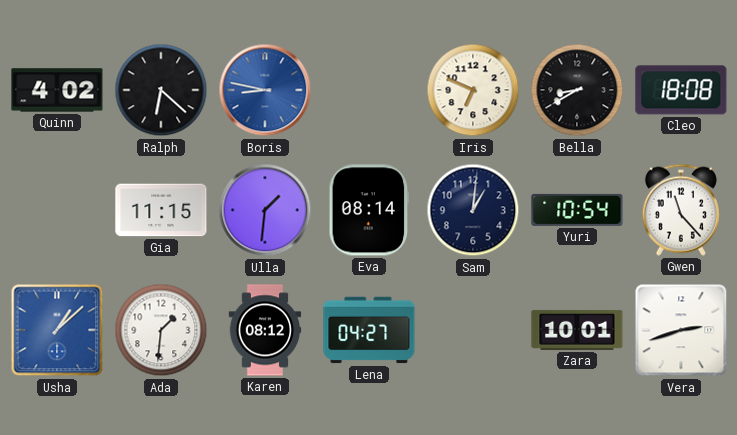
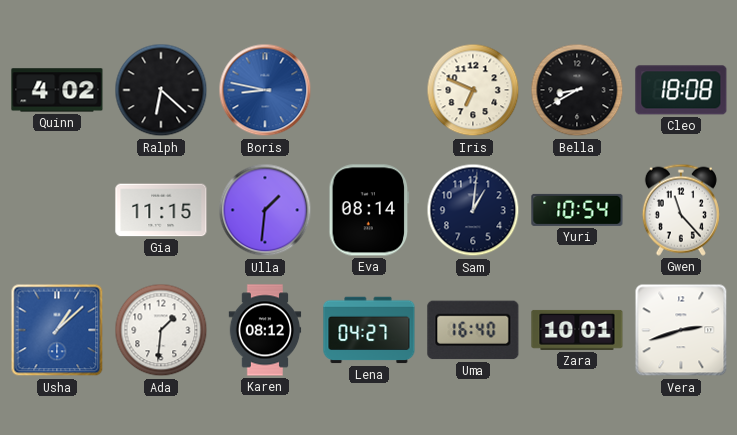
Uma: none -> 16:40 (473, 330)
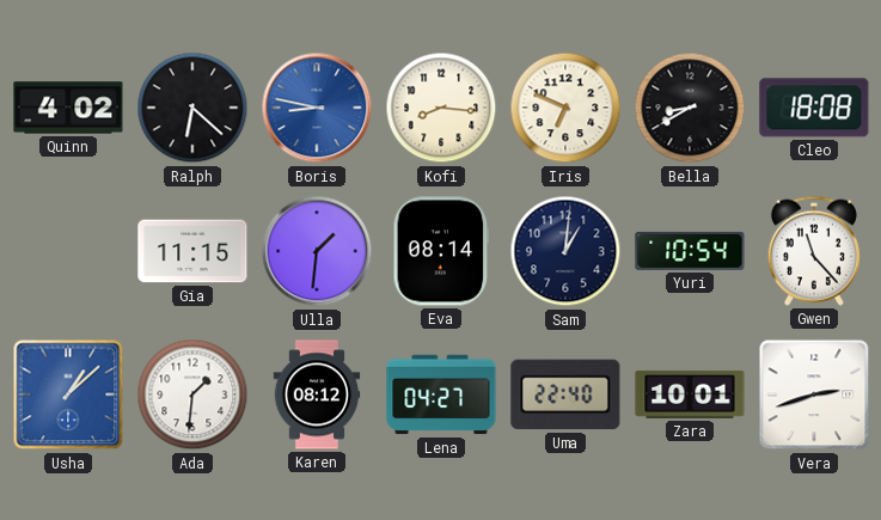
Kofi: none -> 8:16 (441, 108)
Uma: 16:40 -> 22:40 (565, 394)
